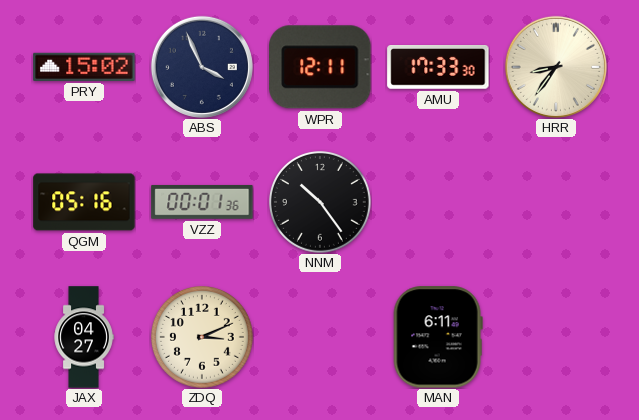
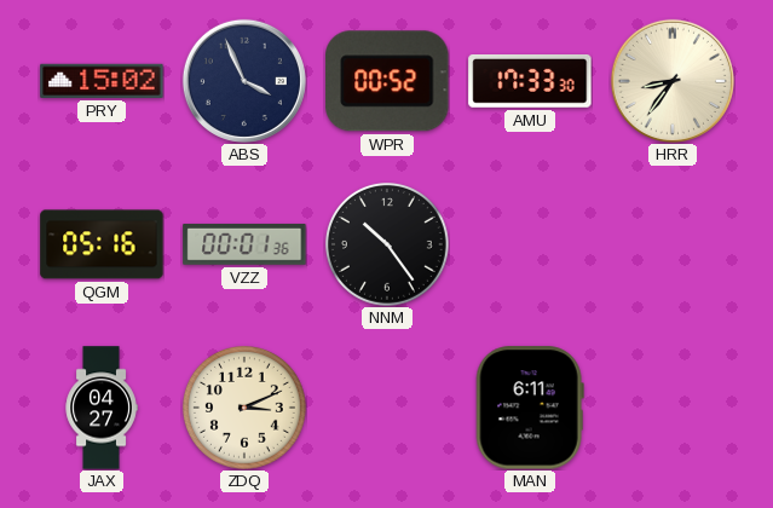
WPR: 12:11 -> 00:52 (387, 81)
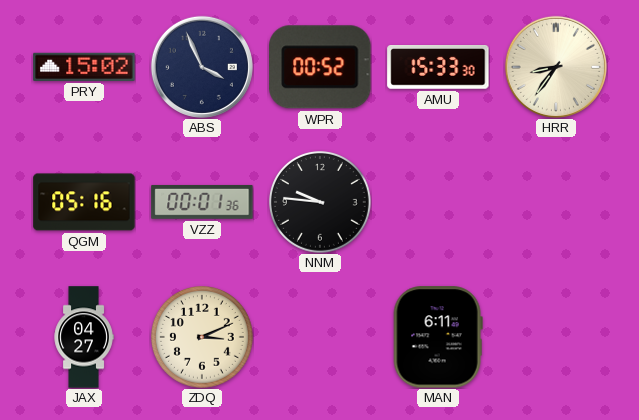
AMU: 17:33 -> 15:33 (438, 68)
NNM: 10:24 -> 9:46 (321, 203)
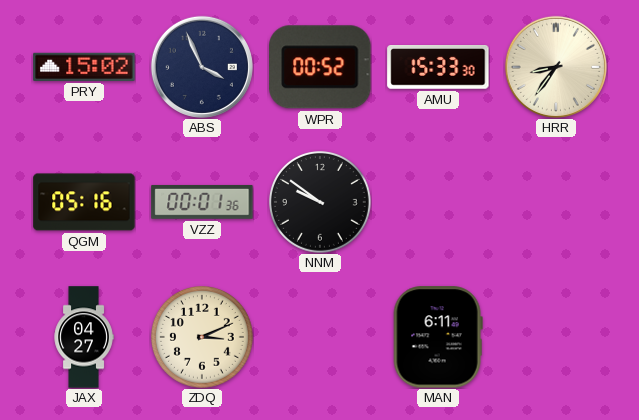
NNM: 9:46 -> 9:51 (321, 203)
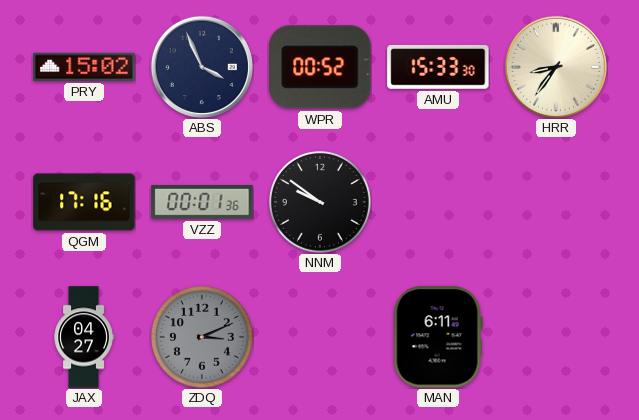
QGM: 05:16 -> 17:16 (84, 202)
ZDQ dial: cream -> grey (203, 338)
